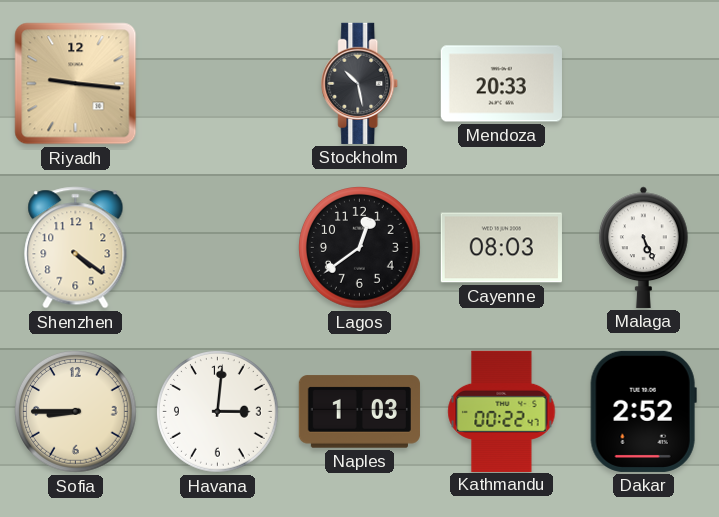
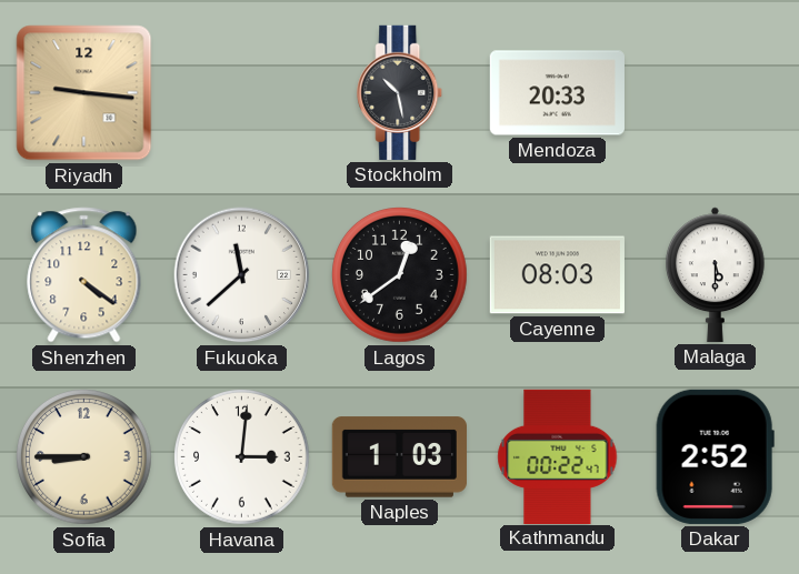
Fukuoka: none -> 11:38 (242, 275)
Malaga: 5:26 -> 5:30 (716, 274)
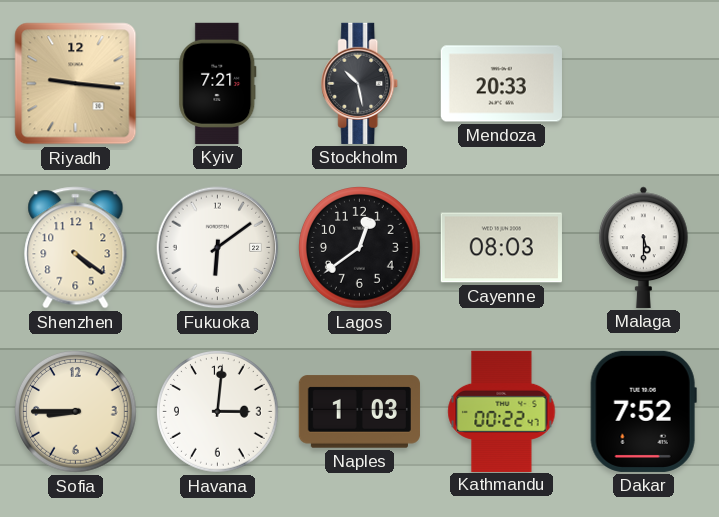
Kyiv: none -> 7:21 (218, 83)
Fukuoka: 11:38 -> 6:09 (218, 248)
Dakar: 2:52 -> 7:52 (643, 411)
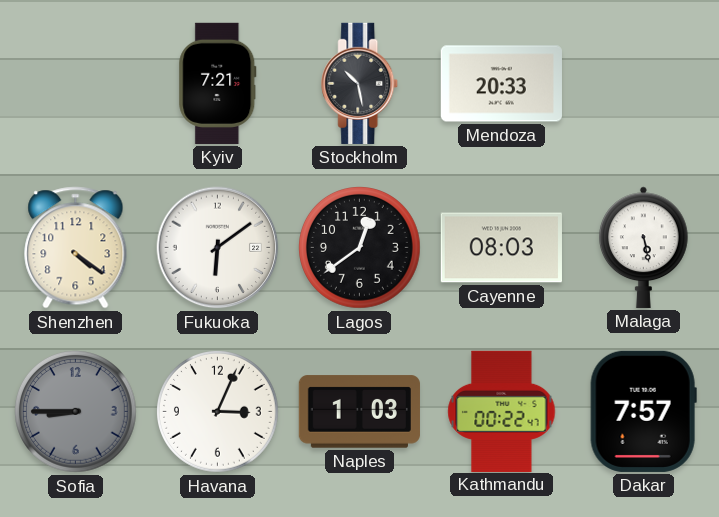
Riyadh: 9:16 -> none (76, 84)
Malaga: 5:30 -> 5:28 (644, 247)
Sofia dial: cream -> grey (76, 412)
Havana: 3:01 -> 3:04 (218, 412)
Dakar: 7:52 -> 7:57 (643, 411)
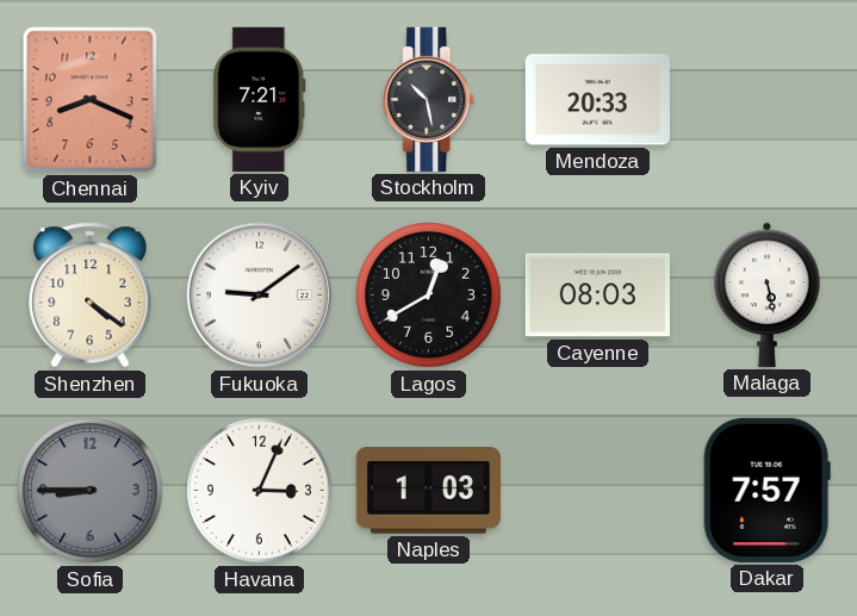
Chennai: none -> 8:19 (91, 100)
Fukuoka: 6:09 -> 9:09 (260, 295)
Lagos: 12:39 -> 12:40 (429, 295)
Kathmandu: 00:22 -> none (502, 411)
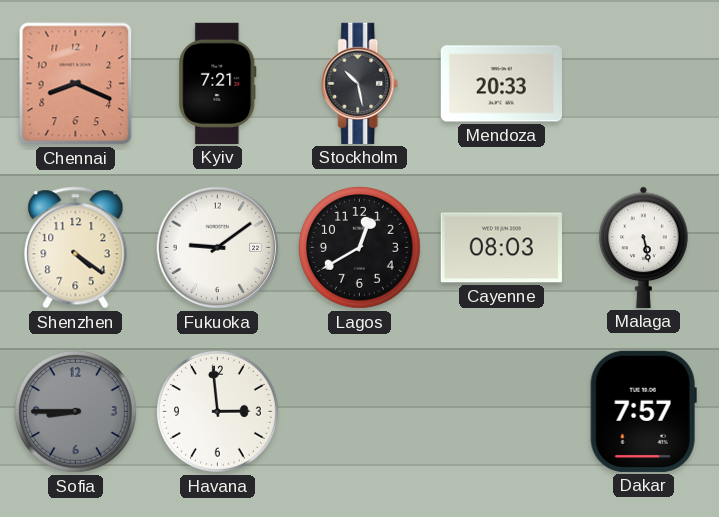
Havana: 3:04 -> 2:59 (218, 412)
Naples: 1:03 -> none (428, 491)
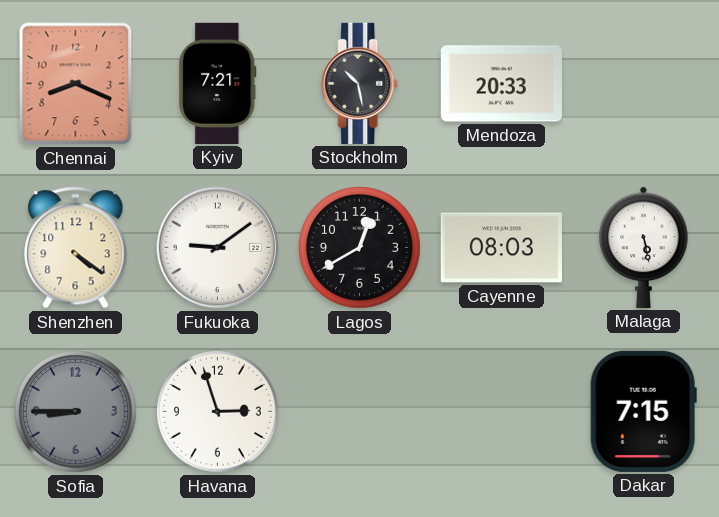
Havana: 2:59 -> 2:57 (218, 412)
Dakar: 7:57 -> 7:15 (643, 411)
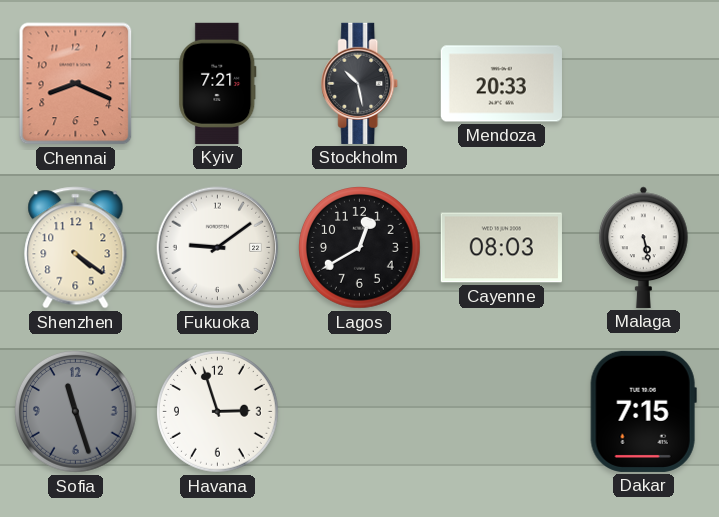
Sofia: 8:45 -> 11:27 (76, 412)
